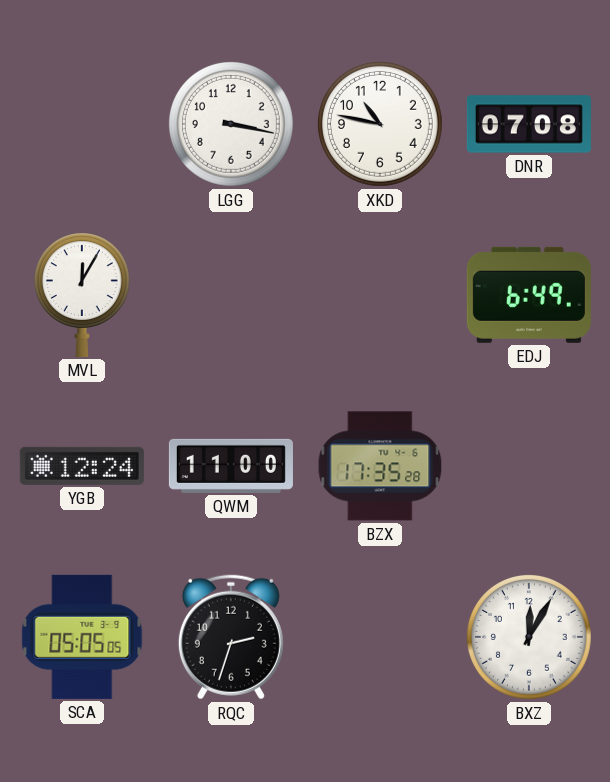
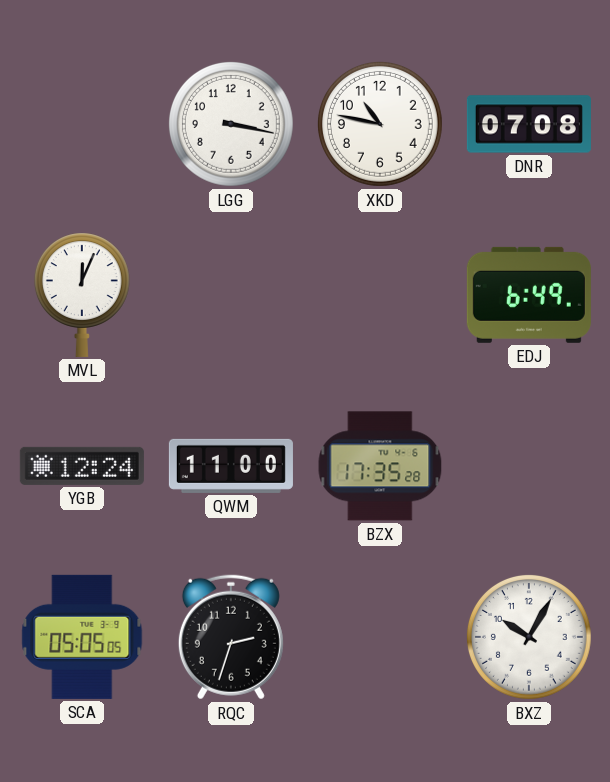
MVL: 12:05 -> 12:04 (82, 295)
BXZ: 12:05 -> 10:05 (529, 637)
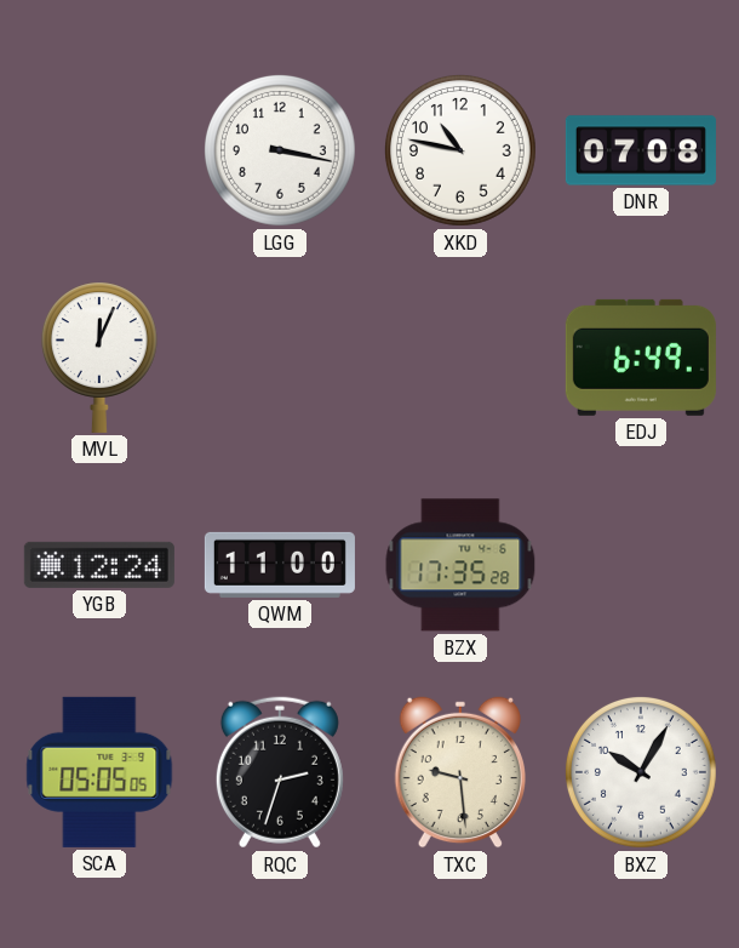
TXC: none -> 9:29 (459, 772)
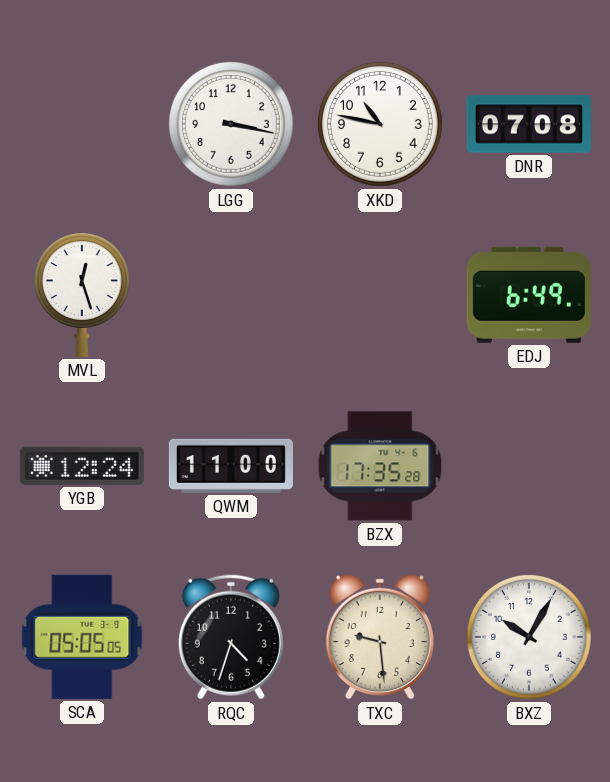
MVL: 12:04 -> 12:27 (82, 295)
RQC: 2:33 -> 4:33 (231, 637)
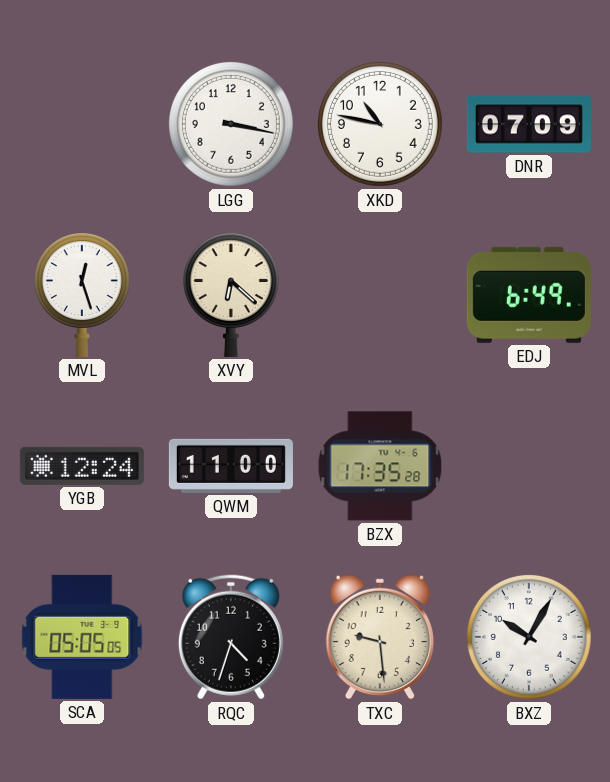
DNR: 07:08 -> 07:09 (529, 124)
XVY: none -> 6:22 (231, 295)
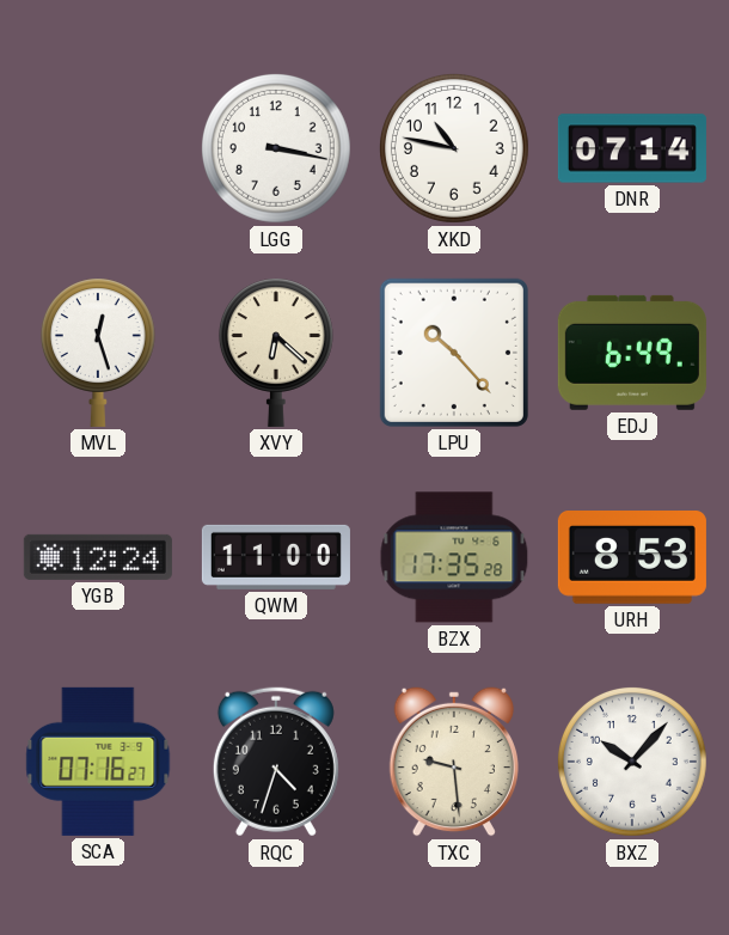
DNR: 07:09 -> 07:14 (632, 148)
LPU: none -> 10:23 (454, 353)
URH: none -> 8:53 (632, 557)
SCA: 05:05 -> 07:16 (98, 762)
BXZ: 10:05 -> 10:07 (632, 762)
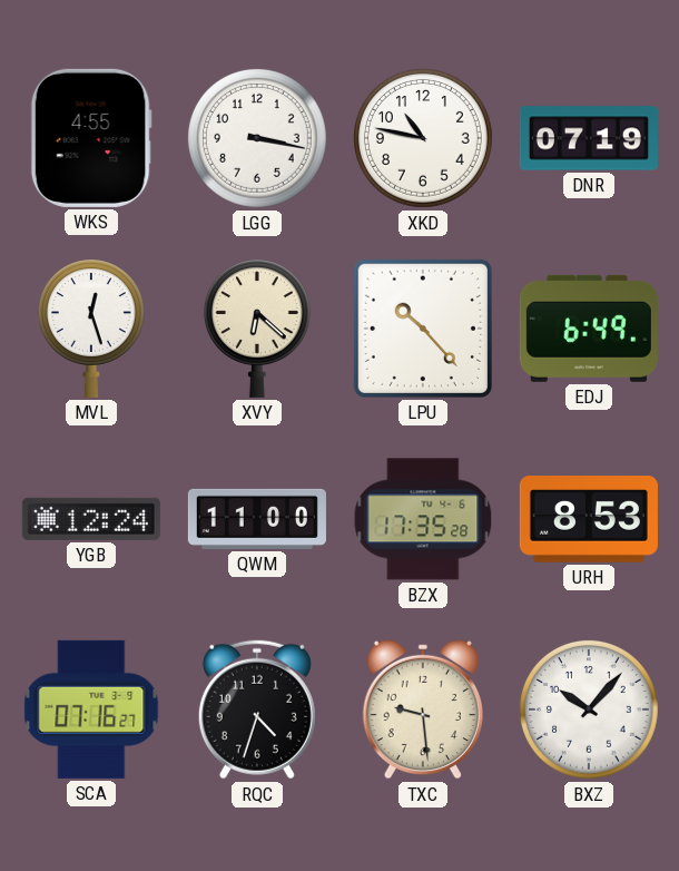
WKS: none -> 4:55 (91, 138)
DNR: 07:14 -> 07:19 (589, 138)
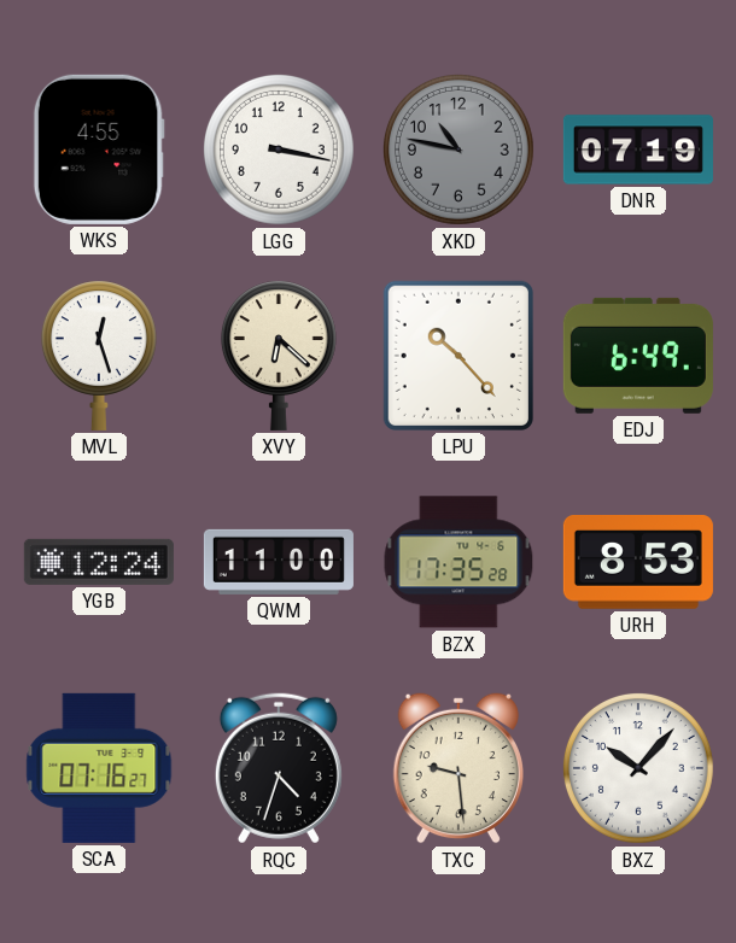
XKD dial: white -> grey (458, 150)
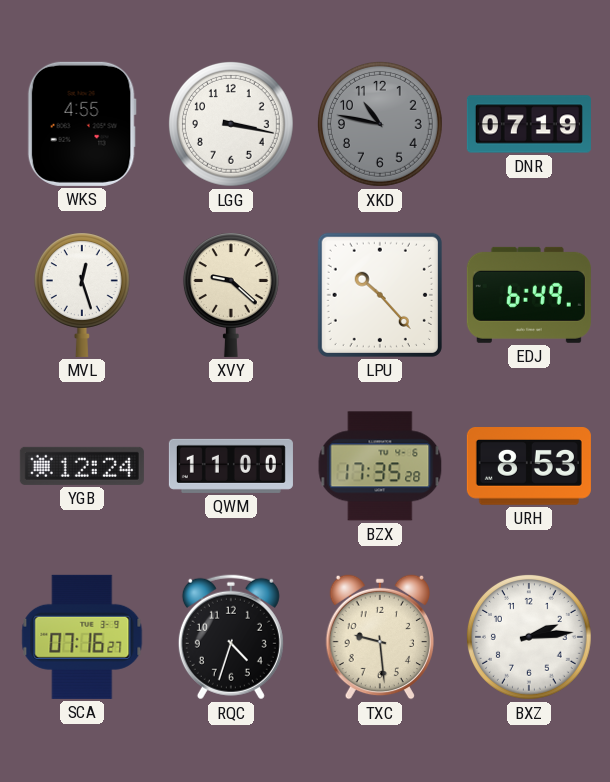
XVY: 6:22 -> 9:22 (231, 295)
BXZ: 10:07 -> 2:14 (529, 637)
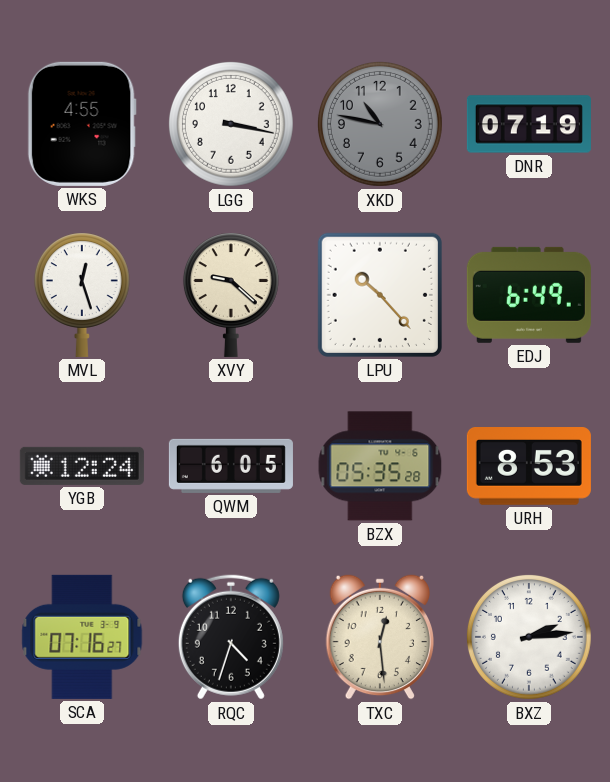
QWM: 11:00 -> 6:05 (231, 466)
BZX: 17:35 -> 05:35 (380, 466)
TXC: 9:29 -> 12:29 (379, 637)
